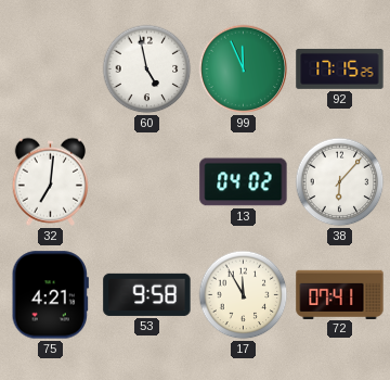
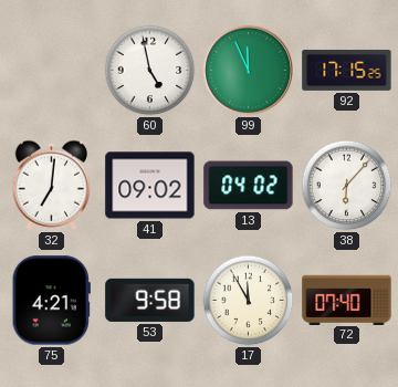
41: none -> 09:02 (150, 186)
72: 07:41 -> 07:40 (347, 300)
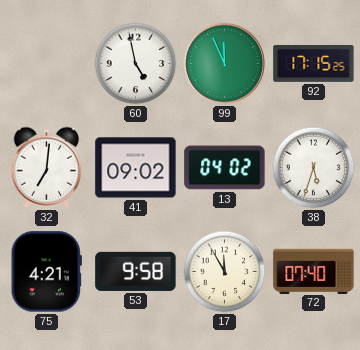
38: 6:07 -> 5:33 (314, 168)
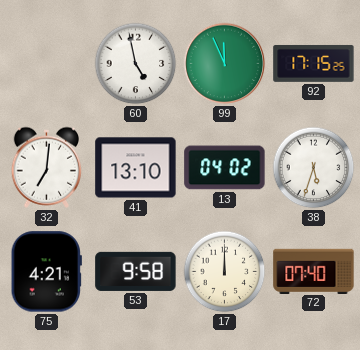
41: 09:02 -> 13:10 (136, 168)
17: 11:55 -> 12:00 (225, 272)
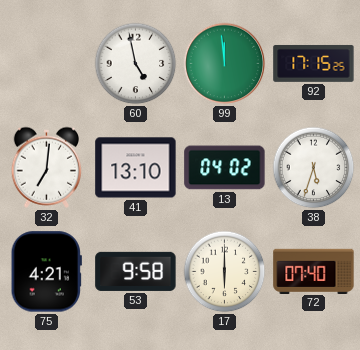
99: 11:56 -> 11:59 (225, 64)
17: 12:00 -> 6:00 (225, 272)
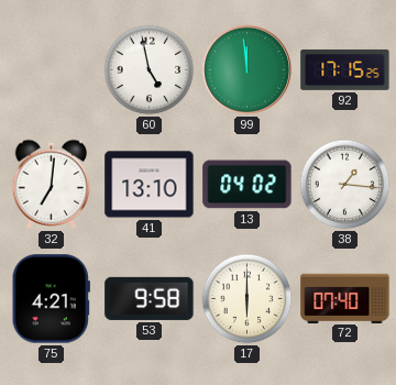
38: 5:33 -> 1:16 (345, 185)
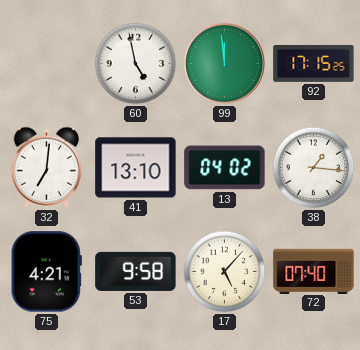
17: 6:00 -> 5:07 (225, 272)
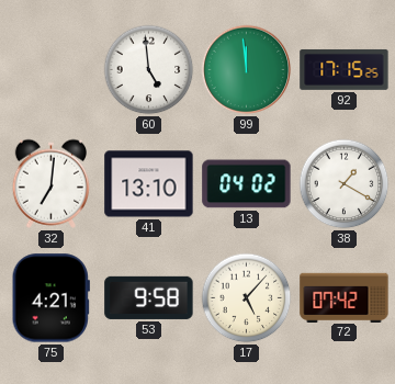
60: 4:58 -> 4:59 (149, 70)
38: 1:16 -> 1:20 (345, 184)
72: 07:40 -> 07:42 (345, 297)
